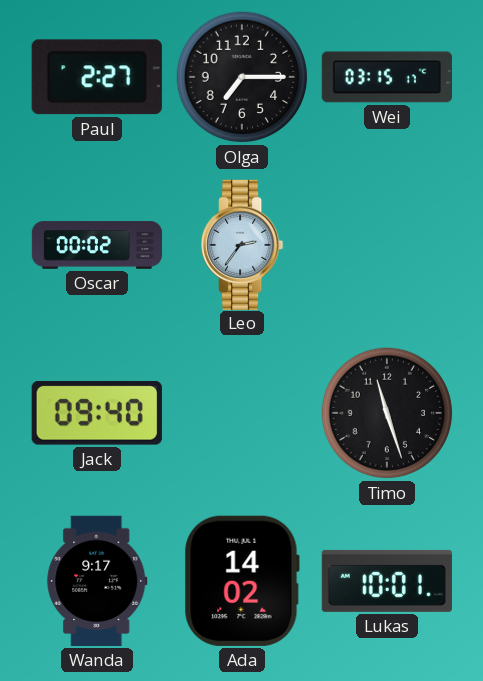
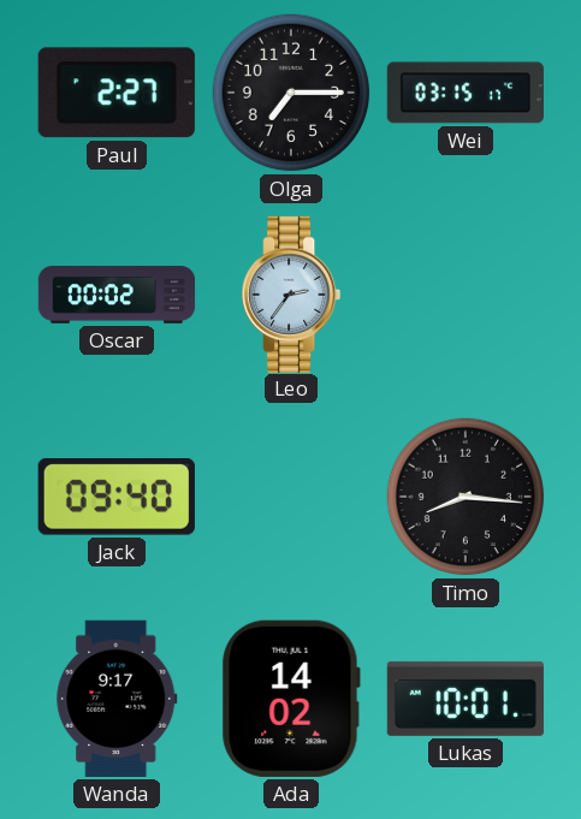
Timo: 11:27 -> 8:16 (466, 497)
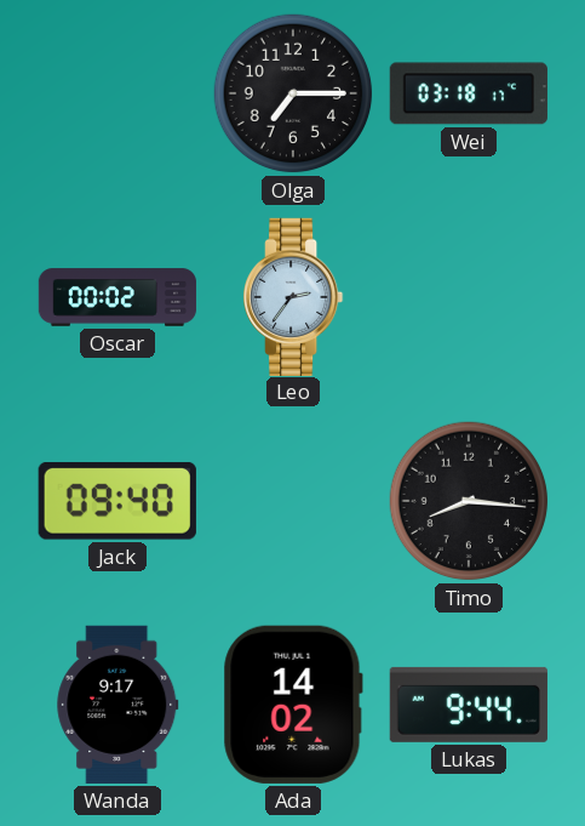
Paul: 2:27 -> none (117, 93)
Wei: 03:15 -> 03:18 (469, 93)
Lukas: 10:01 -> 9:44 (469, 705)
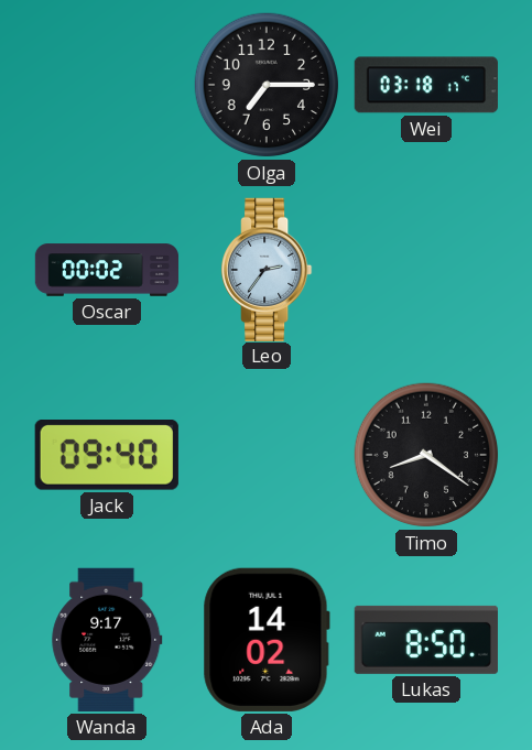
Timo: 8:16 -> 8:21 (426, 455)
Lukas: 9:44 -> 8:50 (426, 640)
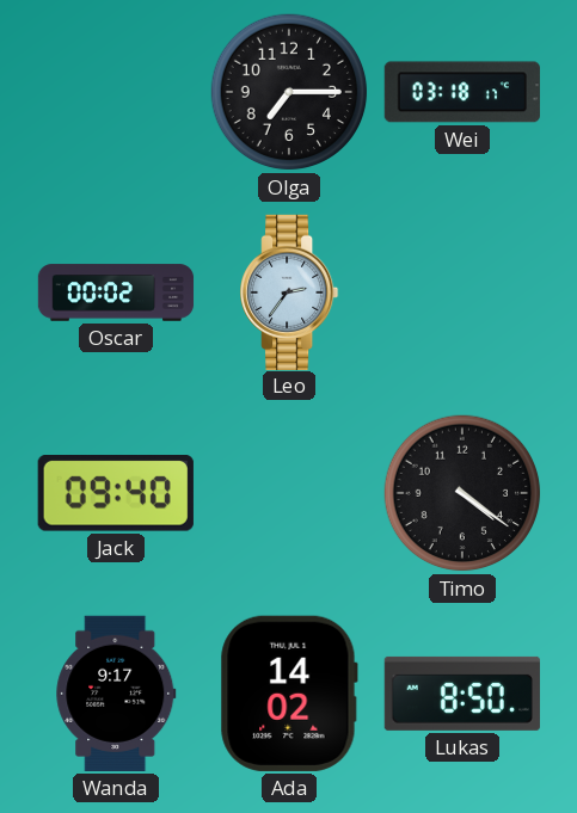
Timo: 8:21 -> 4:21 (462, 493)
